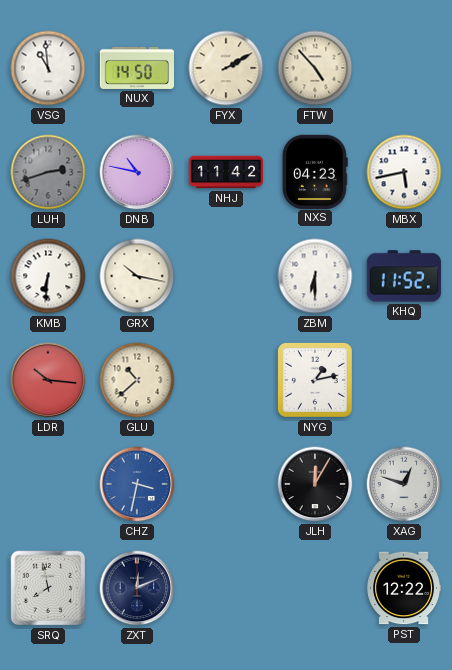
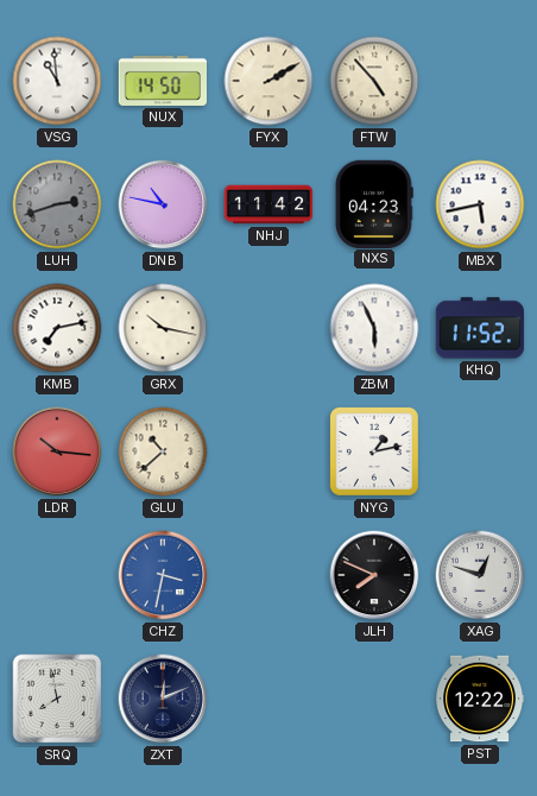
KMB: 6:31 -> 7:13 (57, 328)
ZBM: 6:30 -> 5:56 (374, 328)
JLH: 12:05 -> 7:49 (374, 575)
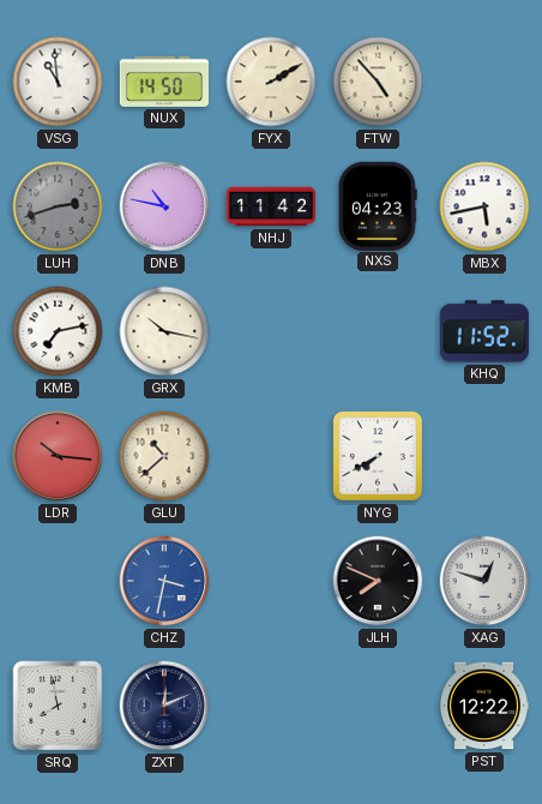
ZBM: 5:56 -> none (374, 328)
NYG: 1:13 -> 7:40 (378, 456)
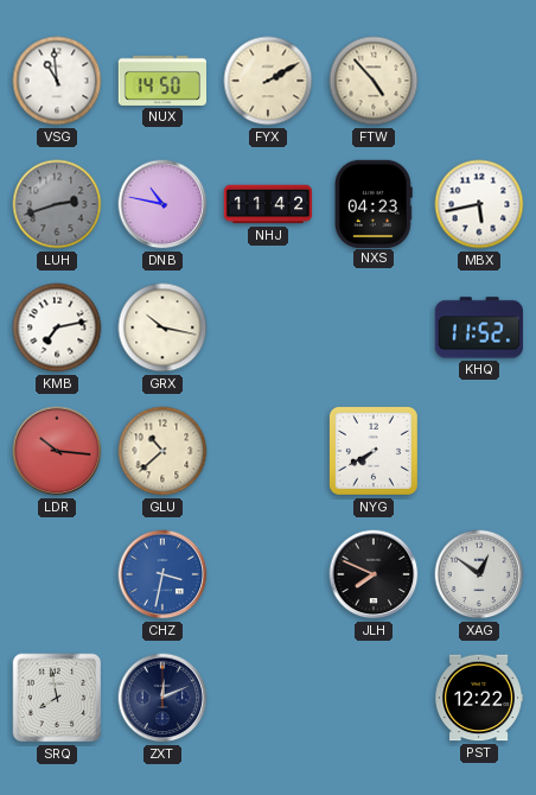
XAG: 12:48 -> 12:51 (479, 574)
